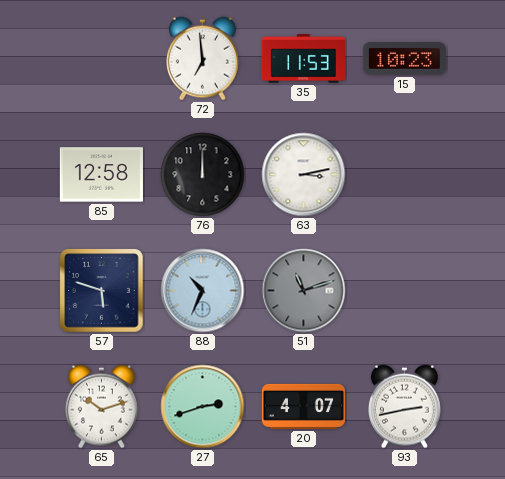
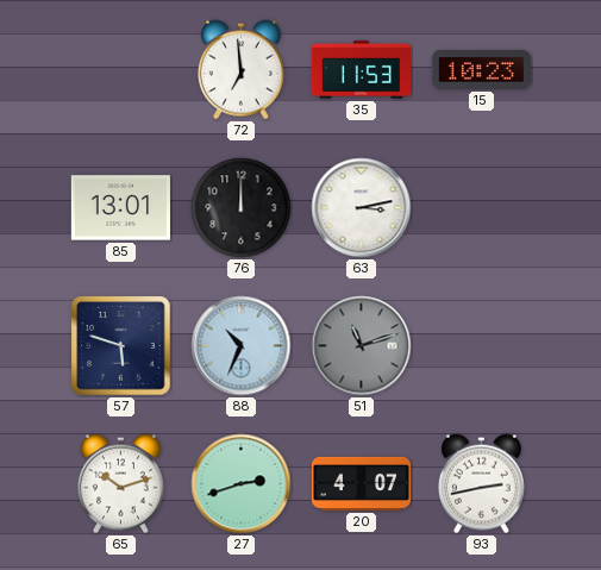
85: 12:58 -> 13:01 (120, 208)
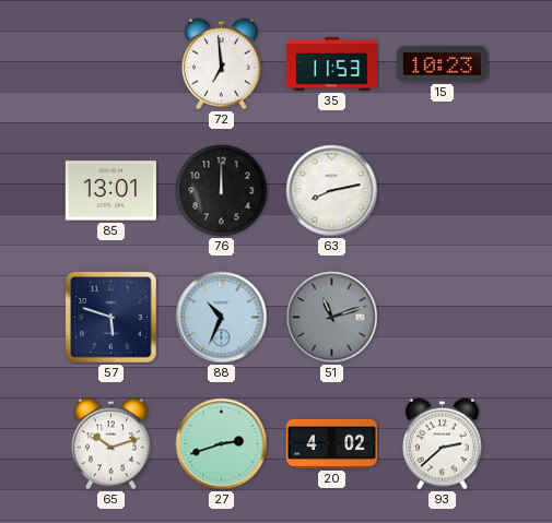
63: 3:13 -> 8:13 (332, 191)
20: 4:07 -> 4:02 (331, 443)
93: 2:43 -> 2:38 (442, 444)
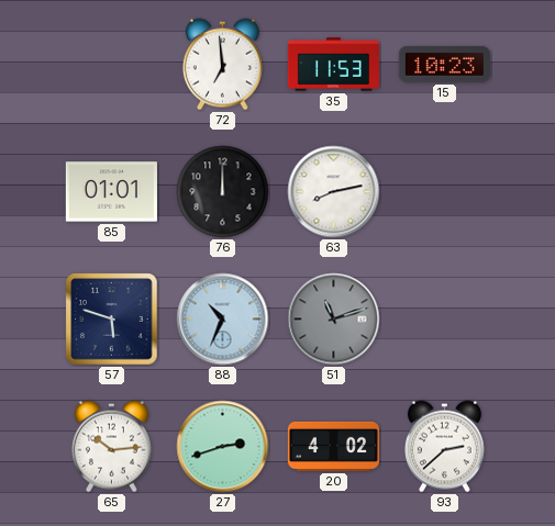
85: 13:01 -> 01:01 (111, 192)
65: 10:12 -> 10:14 (111, 447)
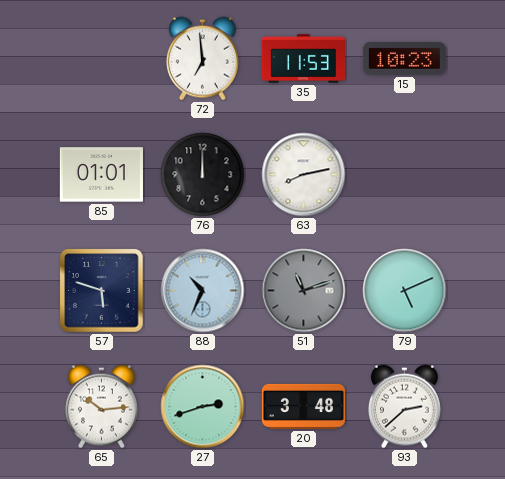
79: none -> 5:11 (405, 291)
20: 4:02 -> 3:48 (303, 406)
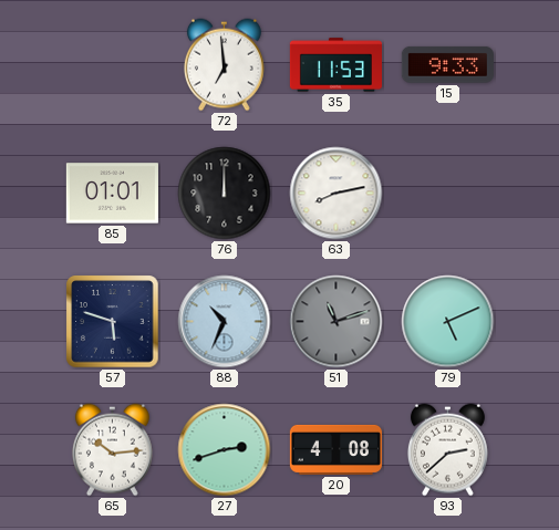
15: 10:23 -> 9:33 (447, 64)
20: 3:48 -> 4:08 (335, 449)
